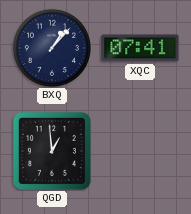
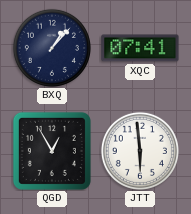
QGD: 12:59 -> 12:55 (52, 151)
JTT: none -> 5:59 (140, 151)
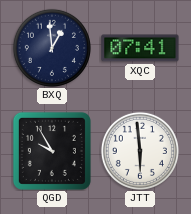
BXQ: 1:07 -> 12:59 (52, 48)
QGD: 12:55 -> 9:55 (52, 151)
